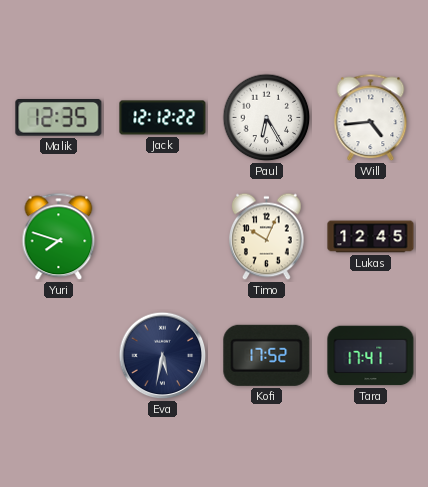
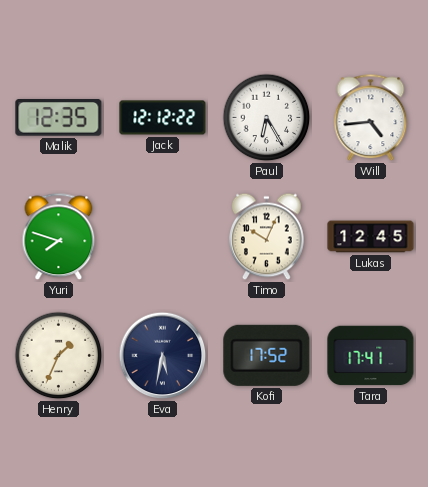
Henry: none -> 1:34 (59, 356)
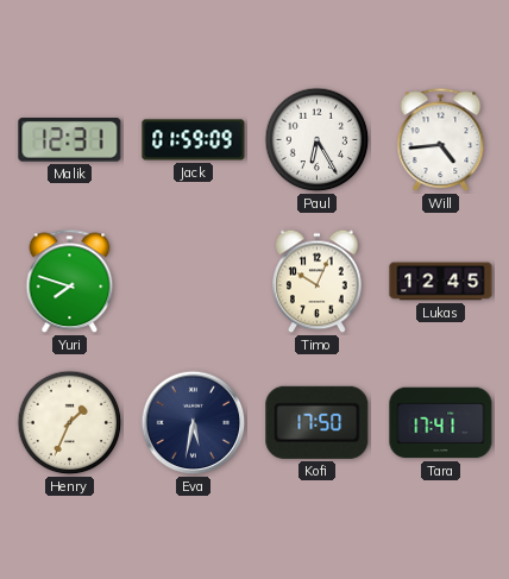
Malik: 12:35 -> 12:31 (70, 140)
Jack: 12:12 -> 01:59 (194, 140)
Kofi: 17:52 -> 17:50 (318, 422)
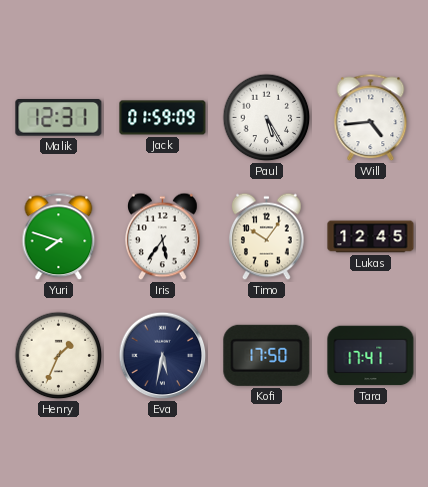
Paul: 6:25 -> 5:25 (267, 118)
Iris: none -> 5:36 (163, 237)
Timo: 10:04 -> 10:06 (267, 237)
